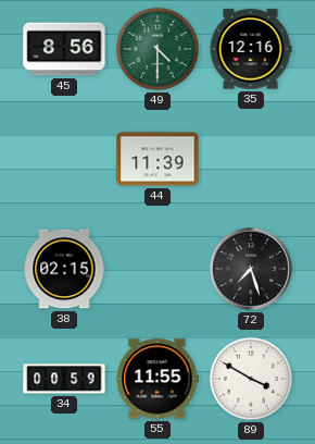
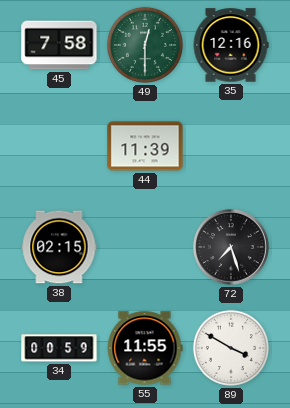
45: 8:56 -> 7:58 (59, 45)
49: 4:30 -> 12:30 (145, 45)
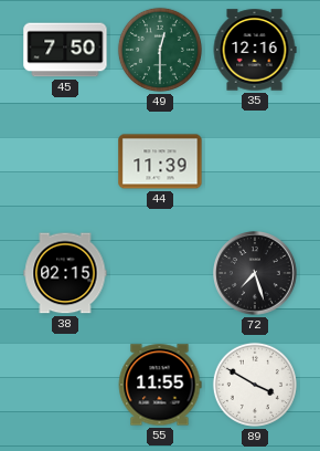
45: 7:58 -> 7:50 (65, 50)
34: 00:59 -> none (59, 348)
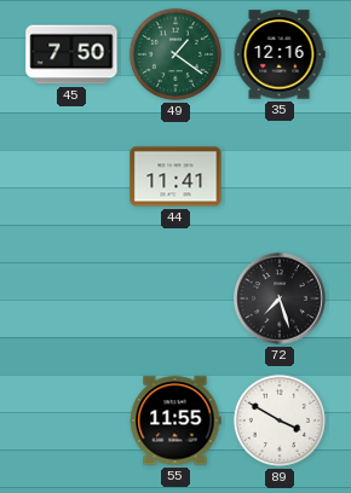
49: 12:30 -> 1:21 (175, 54)
44: 11:39 -> 11:41 (175, 176)
38: 02:15 -> none (65, 273)
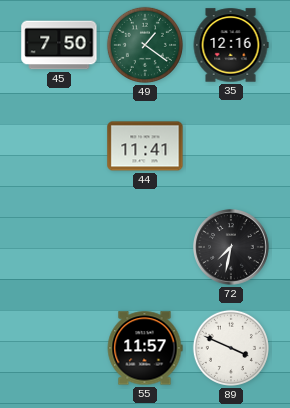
72: 7:27 -> 7:32 (232, 248)
55: 11:55 -> 11:57 (145, 348)
89: 3:50 -> 3:49 (231, 348)
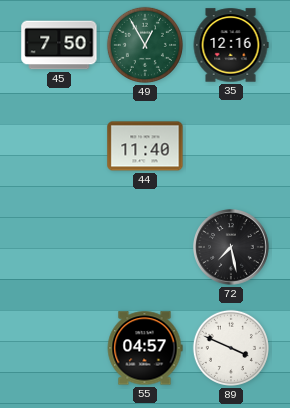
49: 1:21 -> 12:55 (145, 45)
44: 11:41 -> 11:40 (145, 146)
72: 7:32 -> 7:28 (232, 248)
55: 11:57 -> 04:57 (145, 348)
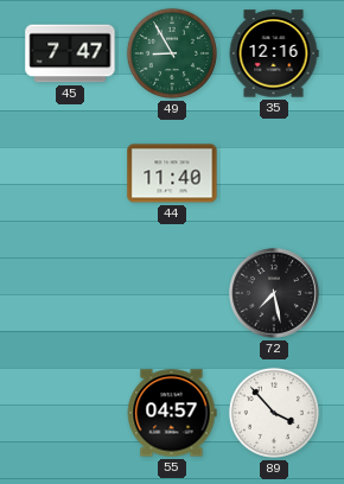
45: 7:50 -> 7:47 (70, 53)
49: 12:55 -> 8:55 (172, 53)
89: 3:49 -> 3:53 (274, 413)
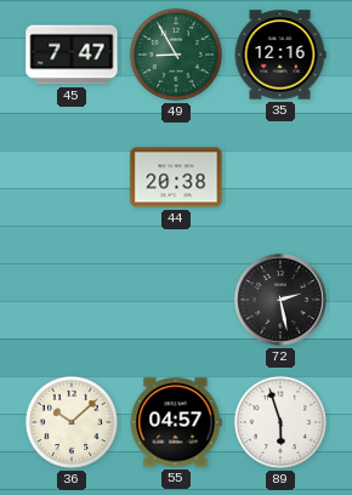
44: 11:40 -> 20:38 (176, 177)
72: 7:28 -> 2:28 (282, 301)
36: none -> 10:08 (72, 422)
89: 3:53 -> 5:57 (280, 422)
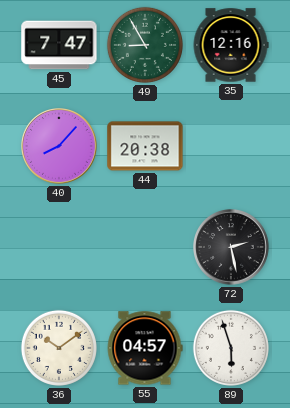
40: none -> 8:07 (60, 147)
36: 10:08 -> 10:09 (59, 348)
